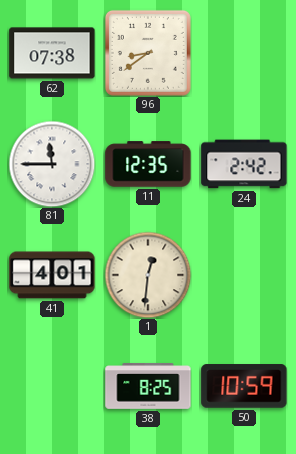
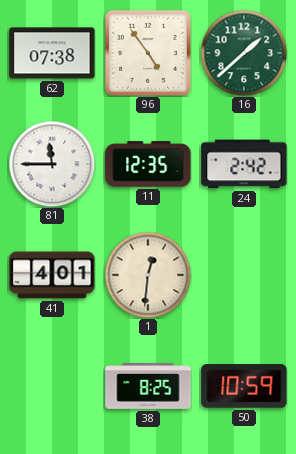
96: 8:39 -> 4:54 (148, 53)
16: none -> 1:38 (244, 53)
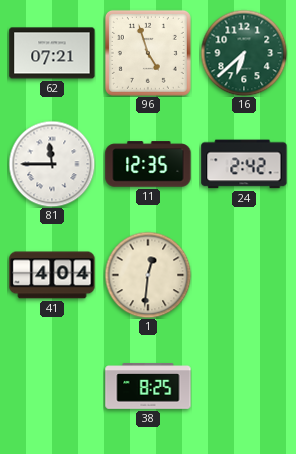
62: 07:38 -> 07:21 (52, 53)
96: 4:54 -> 4:57 (148, 53)
16: 1:38 -> 6:38 (244, 53)
41: 4:01 -> 4:04 (52, 275)
50: 10:59 -> none (244, 386)
